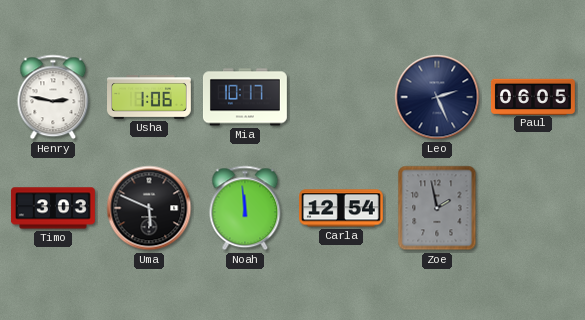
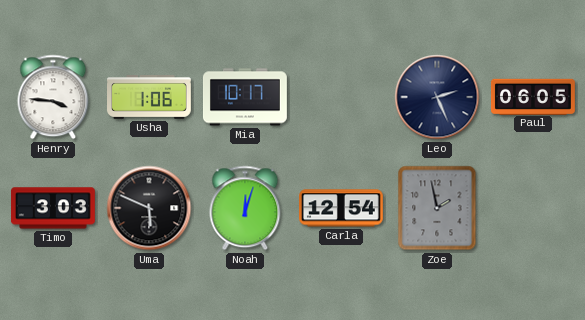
Henry: 2:47 -> 3:46 (53, 97)
Noah: 11:59 -> 12:03 (245, 208)
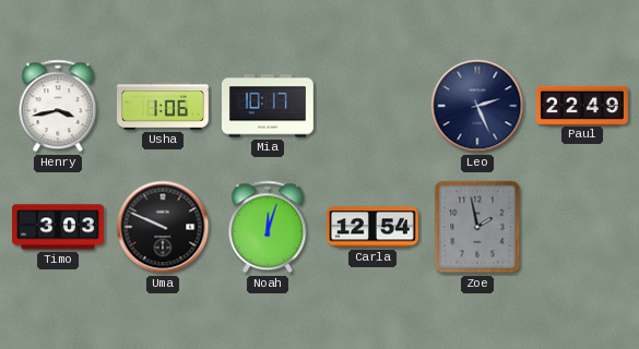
Henry: 3:46 -> 3:43 (58, 106)
Paul: 06:05 -> 22:49 (582, 105)
Uma: 5:49 -> 9:49 (163, 227)
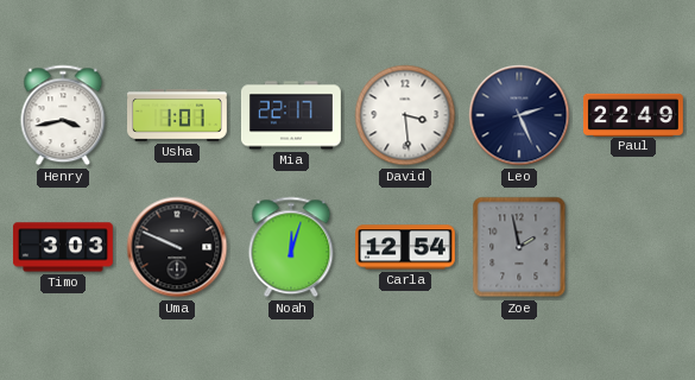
Usha: 1:06 -> 1:01 (178, 116)
Mia: 10:17 -> 22:17 (291, 115)
David: none -> 3:29 (405, 115)
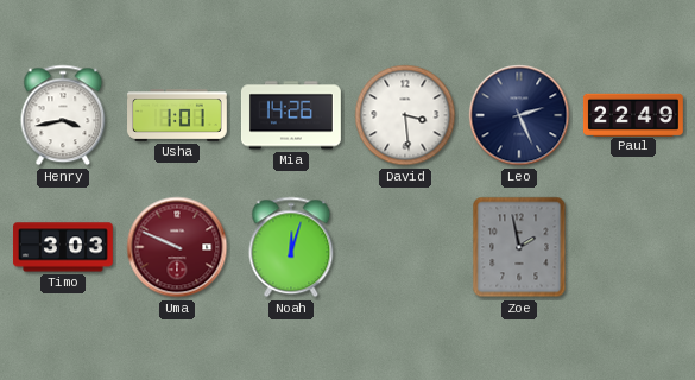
Mia: 22:17 -> 14:26 (291, 115)
Uma dial: black -> burgundy (177, 247)
Carla: 12:54 -> none (406, 247)
